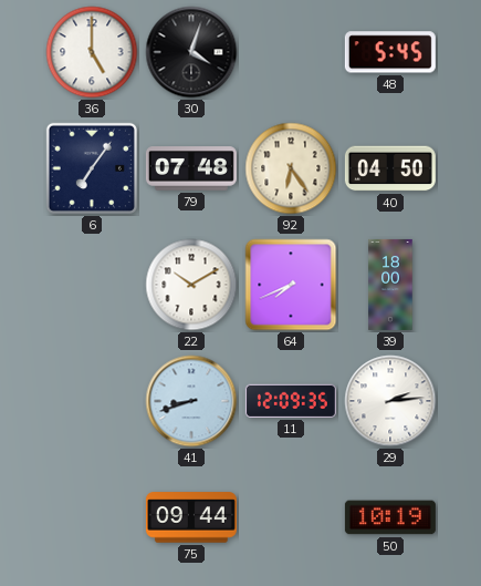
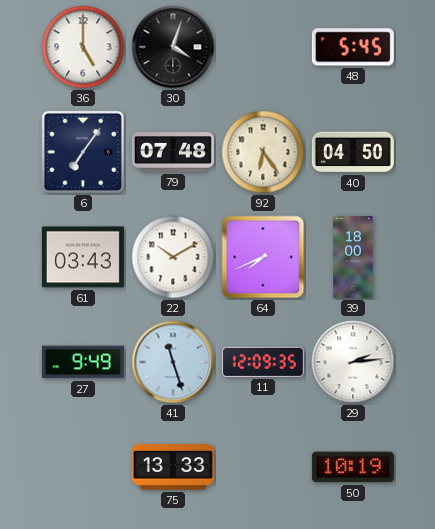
61: none -> 03:43 (83, 257)
27: none -> 9:49 (83, 362)
41: 8:42 -> 11:27 (173, 362)
75: 09:44 -> 13:33 (173, 467)
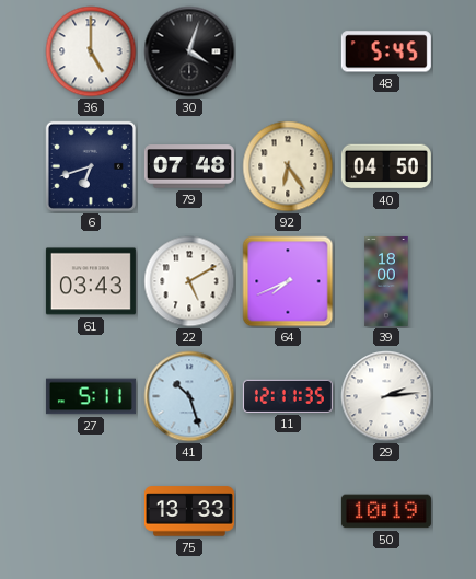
6: 7:06 -> 6:42 (91, 166)
22: 10:10 -> 5:10 (189, 281)
27: 9:49 -> 5:11 (91, 396)
41: 11:27 -> 10:27 (189, 396)
11: 12:09 -> 12:11 (288, 396)
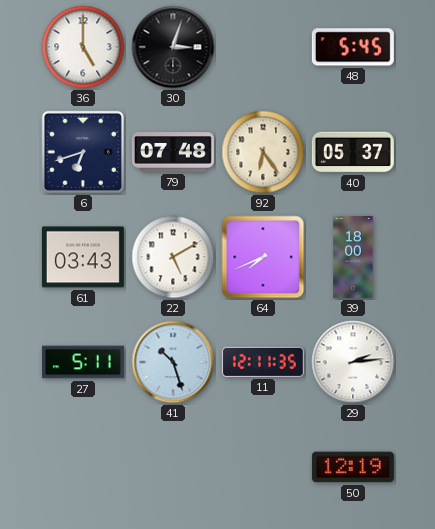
30: 4:03 -> 3:03 (173, 47)
40: 04:50 -> 05:37 (353, 152)
75: 13:33 -> none (189, 511)
50: 10:19 -> 12:19 (353, 467)
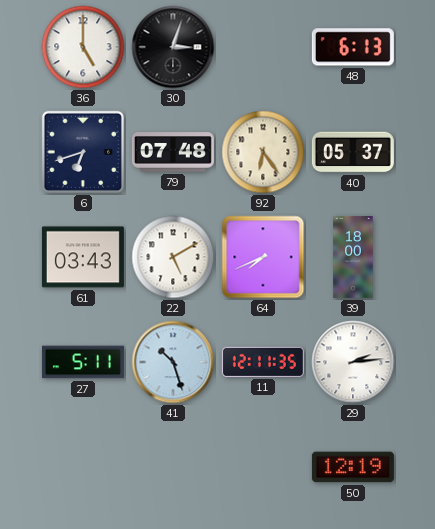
48: 5:45 -> 6:13 (353, 47)
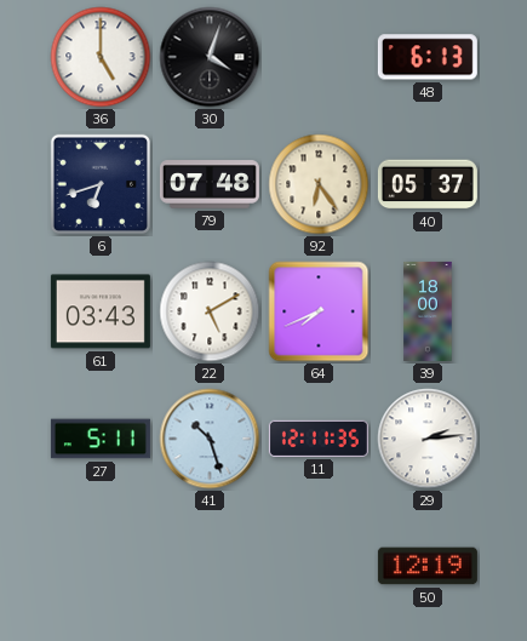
30: 3:03 -> 4:03 (210, 57)
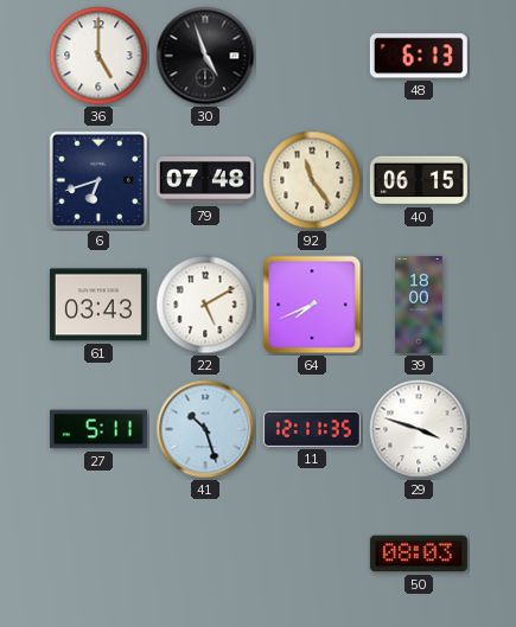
30: 4:03 -> 4:57 (205, 56)
92: 6:24 -> 11:24 (312, 180)
40: 05:37 -> 06:15 (419, 180)
29: 2:14 -> 3:48 (419, 429)
50: 12:19 -> 08:03 (419, 554)
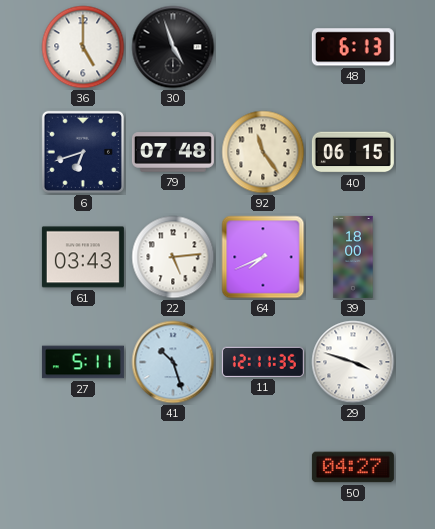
22: 5:10 -> 5:14 (173, 257)
50: 08:03 -> 04:27 (353, 467)
